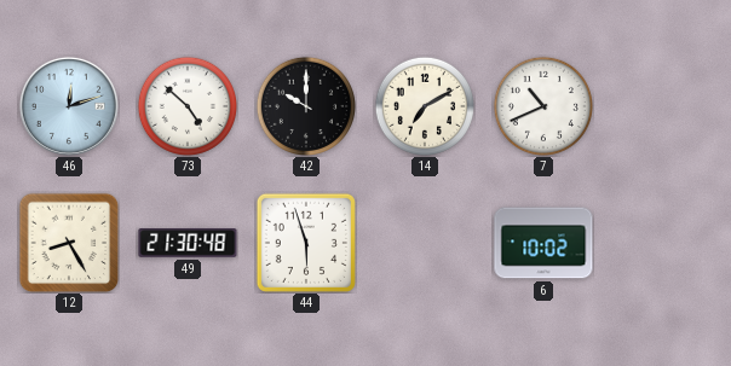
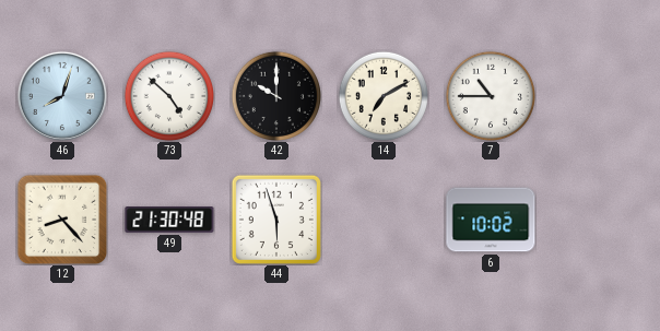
46: 12:12 -> 8:03 (62, 96)
7: 10:41 -> 10:45 (490, 95)
12: 8:25 -> 8:23 (62, 220)
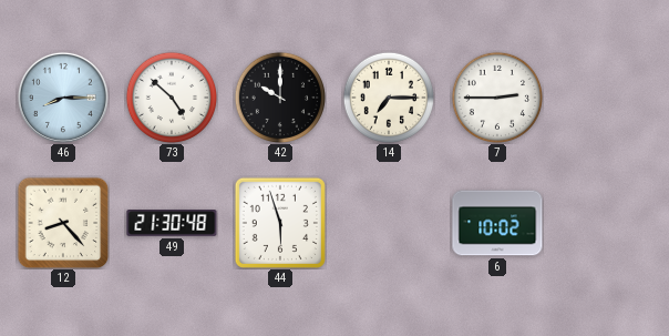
46: 8:03 -> 8:15 (63, 98)
14: 7:10 -> 7:15 (388, 96)
7: 10:45 -> 2:45 (496, 96)
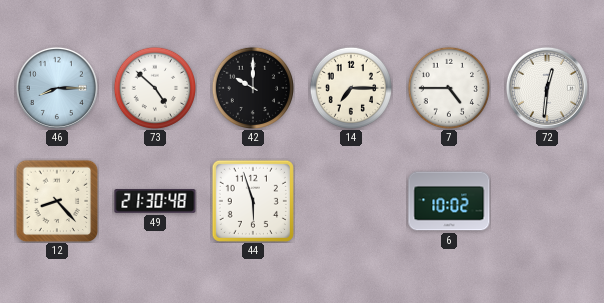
7: 2:45 -> 4:45 (448, 87)
72: none -> 12:31 (547, 88)
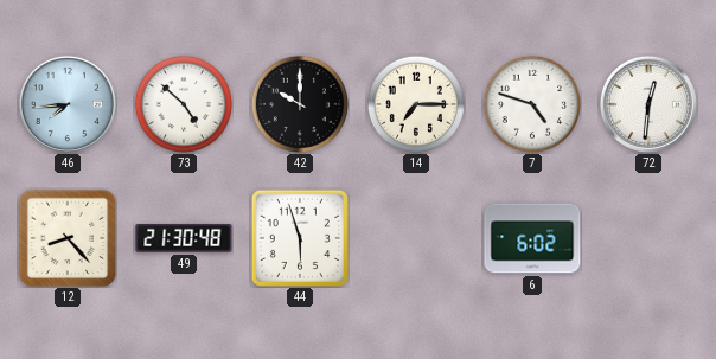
46: 8:15 -> 7:44 (68, 104)
7: 4:45 -> 4:48 (531, 103)
6: 10:02 -> 6:02 (532, 238)
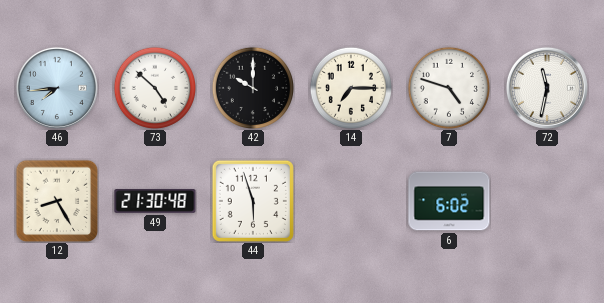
72: 12:31 -> 11:32 (547, 88)
12: 8:23 -> 8:25 (57, 201)
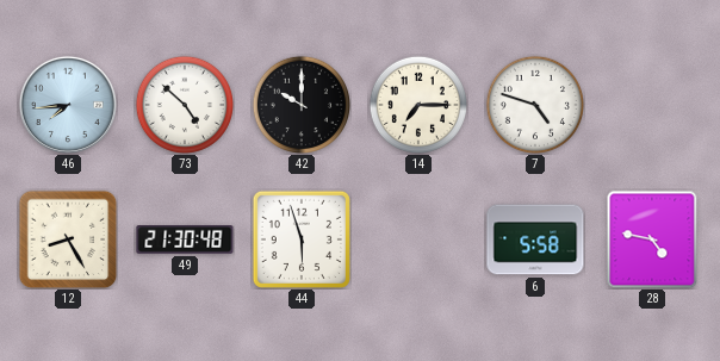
72: 11:32 -> none (547, 88)
6: 6:02 -> 5:58 (535, 239)
28: none -> 4:47 (652, 239)
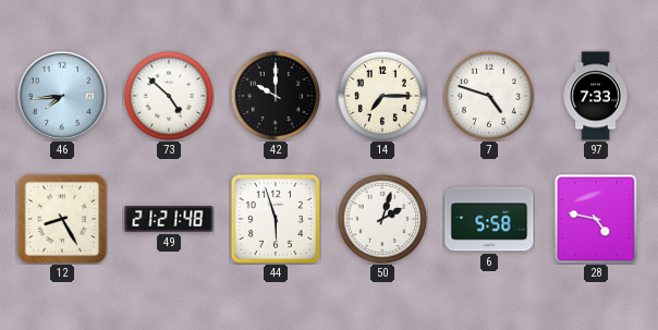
97: none -> 7:33 (596, 96)
49: 21:30 -> 21:21 (169, 220)
50: none -> 2:03 (381, 218)
